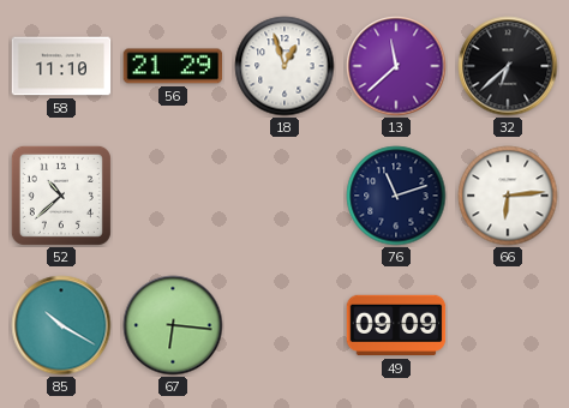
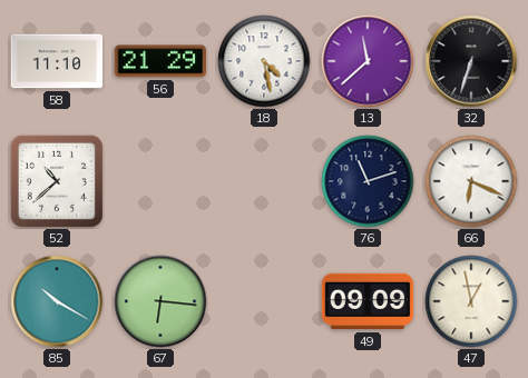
18: 12:57 -> 4:28 (264, 61)
32: 6:38 -> 6:33 (471, 61)
66: 6:14 -> 6:19 (471, 181)
47: none -> 12:58 (471, 301)
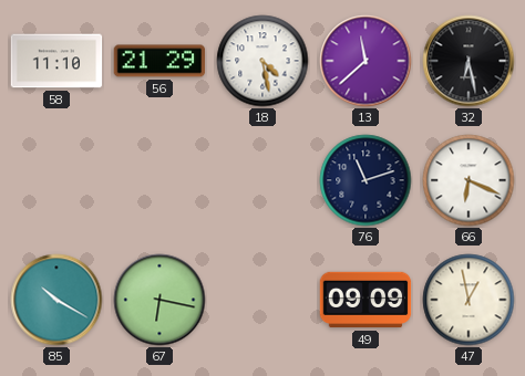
32: 6:33 -> 6:28 (469, 61)
52: 10:38 -> none (57, 181)
67: 6:16 -> 6:17 (159, 300)
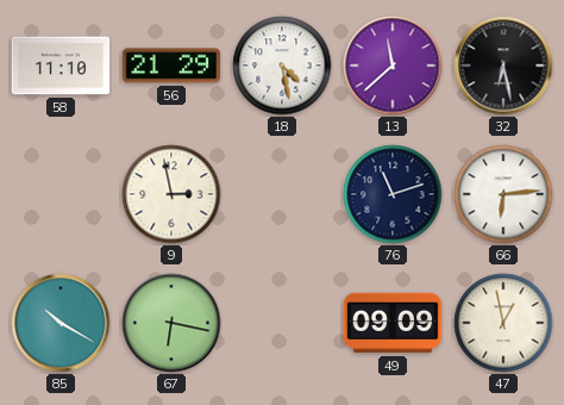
9: none -> 2:58 (171, 194)
66: 6:19 -> 6:14 (503, 194)
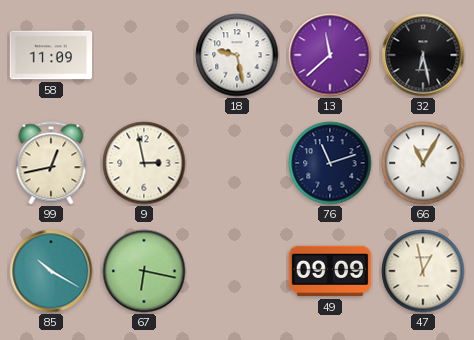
58: 11:10 -> 11:09 (51, 55)
56: 21:29 -> none (171, 66)
18: 4:28 -> 9:28 (237, 55)
99: none -> 12:43 (51, 163)
66: 6:14 -> 11:05 (423, 163)
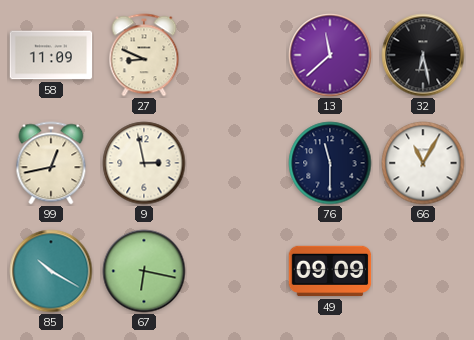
27: none -> 8:49 (144, 55)
18: 9:28 -> none (237, 55)
76: 11:12 -> 11:30 (330, 163)
47: 12:58 -> none (423, 271)
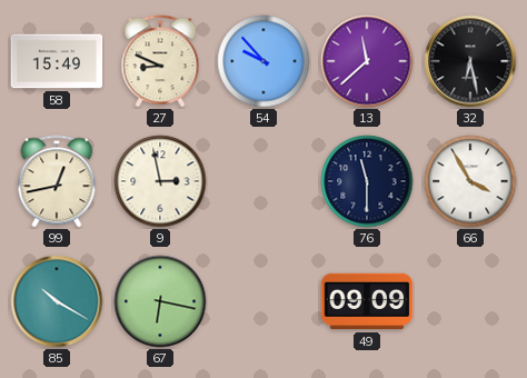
58: 11:09 -> 15:49 (57, 61)
54: none -> 9:53 (263, 61)
66: 11:05 -> 3:55 (470, 181)
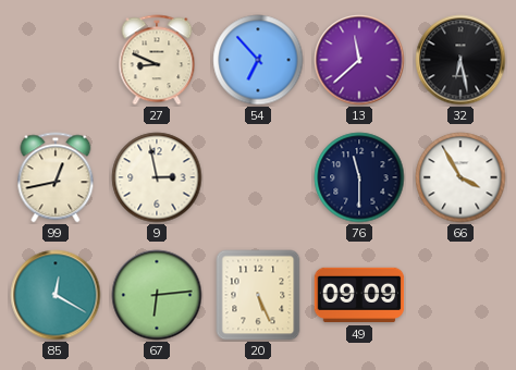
58: 15:49 -> none (57, 61)
54: 9:53 -> 6:53 (258, 60)
85: 10:20 -> 12:20 (56, 295)
67: 6:17 -> 6:14 (157, 295)
20: none -> 5:26 (258, 295)
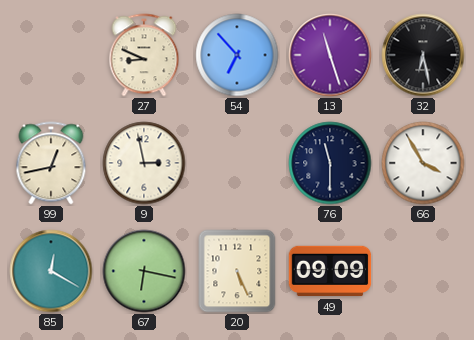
13: 11:38 -> 11:27 (330, 55)
67: 6:14 -> 6:17 (144, 271)
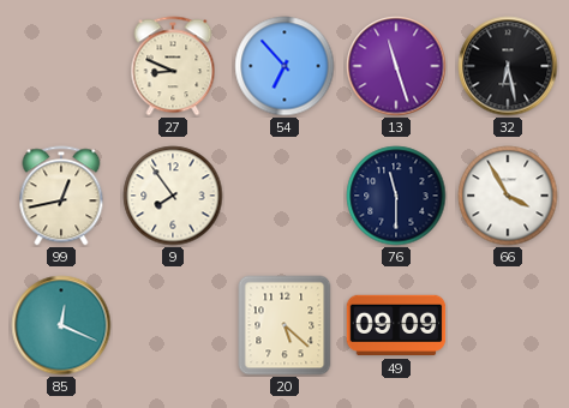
9: 2:58 -> 7:54 (173, 196)
85: 12:20 -> 12:19 (61, 325)
67: 6:17 -> none (144, 271)
20: 5:26 -> 5:22 (284, 325)
